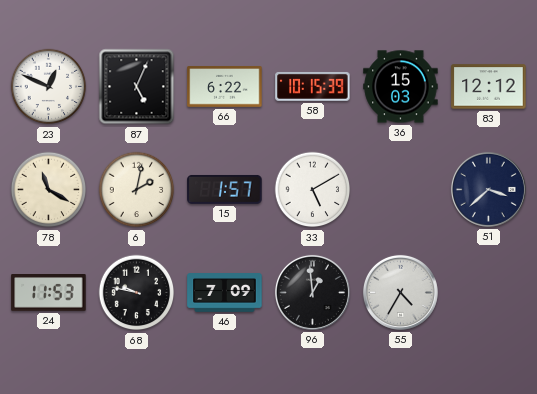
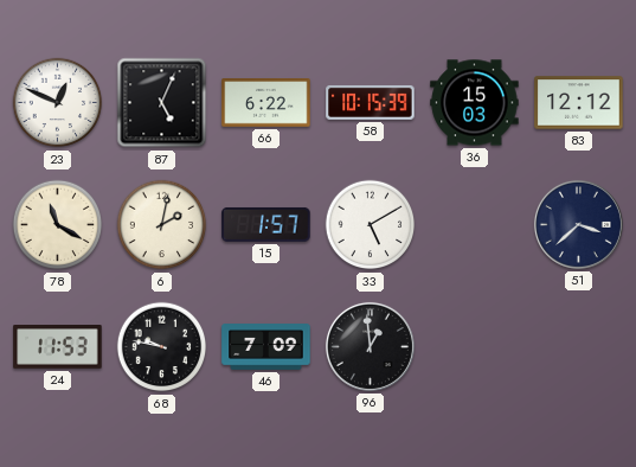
55: 4:35 -> none (400, 292)
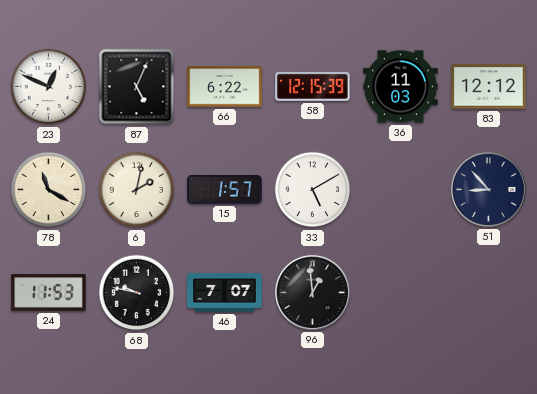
58: 10:15 -> 12:15 (313, 86)
36: 15:03 -> 11:03 (401, 87)
51: 3:38 -> 8:53 (488, 189)
46: 7:09 -> 7:07 (225, 293)
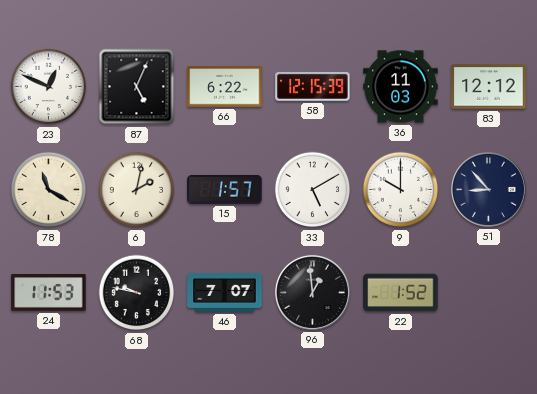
9: none -> 10:00 (401, 190)
22: none -> 1:52 (401, 293)
